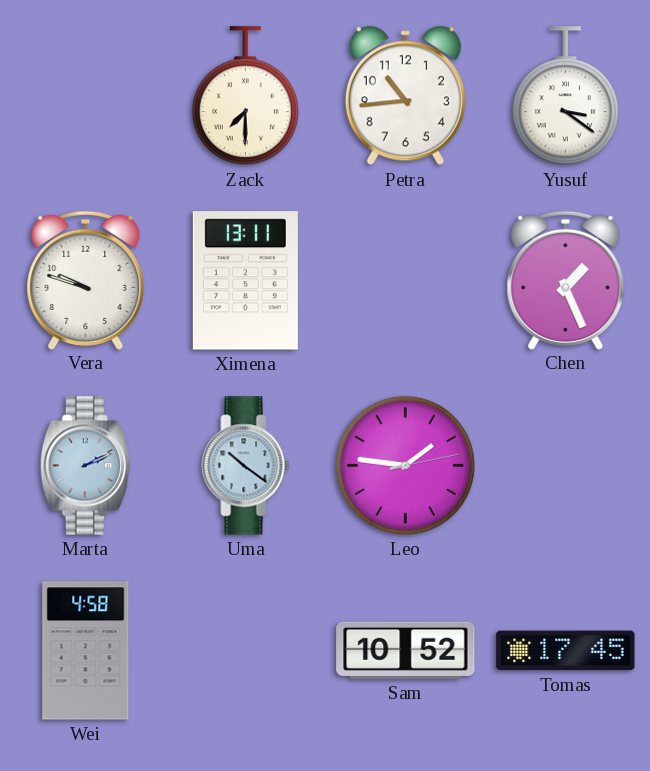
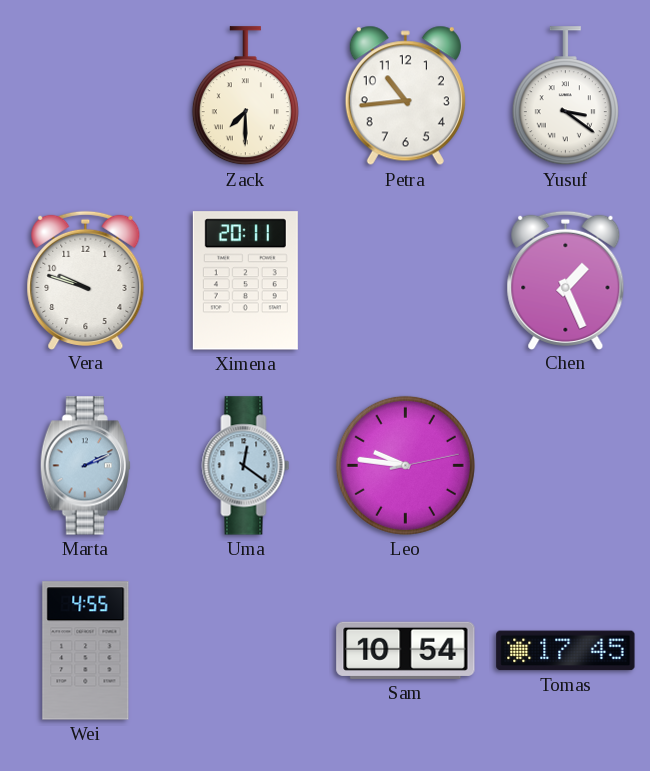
Ximena: 13:11 -> 20:11 (245, 281)
Uma: 10:21 -> 12:21 (246, 466)
Leo: 1:46 -> 9:46 (405, 465)
Wei: 4:58 -> 4:55 (86, 651)
Sam: 10:52 -> 10:54 (406, 650)
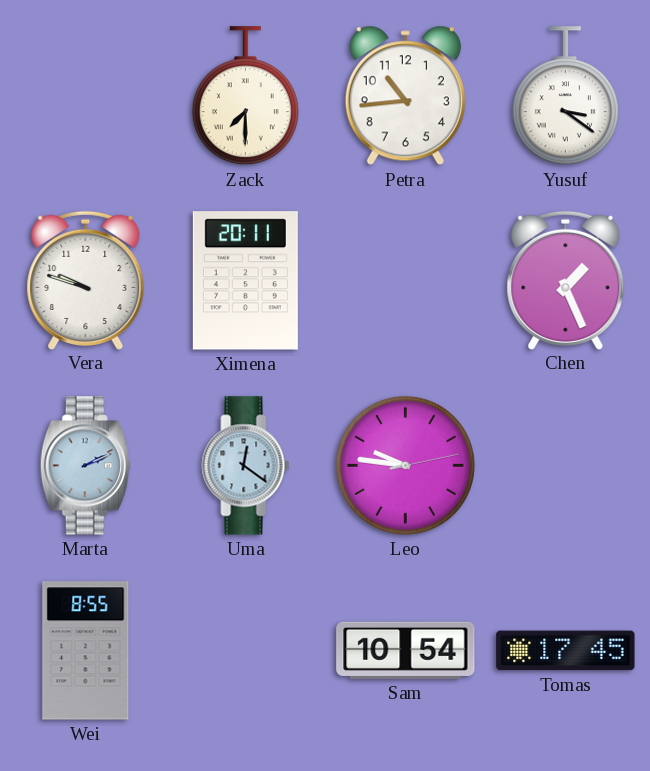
Wei: 4:55 -> 8:55 (86, 651)
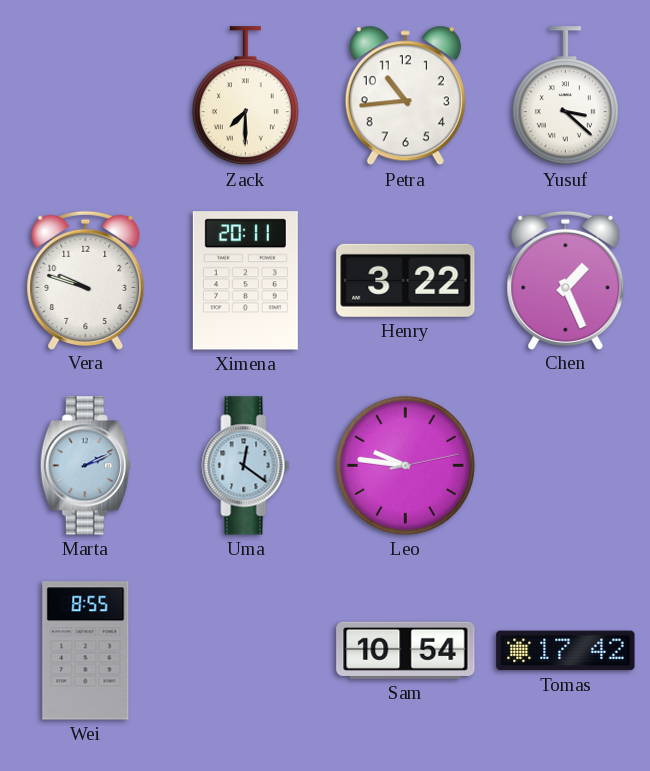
Yusuf: 3:21 -> 3:22 (565, 96)
Henry: none -> 3:22 (406, 280)
Tomas: 17:45 -> 17:42 (566, 651)
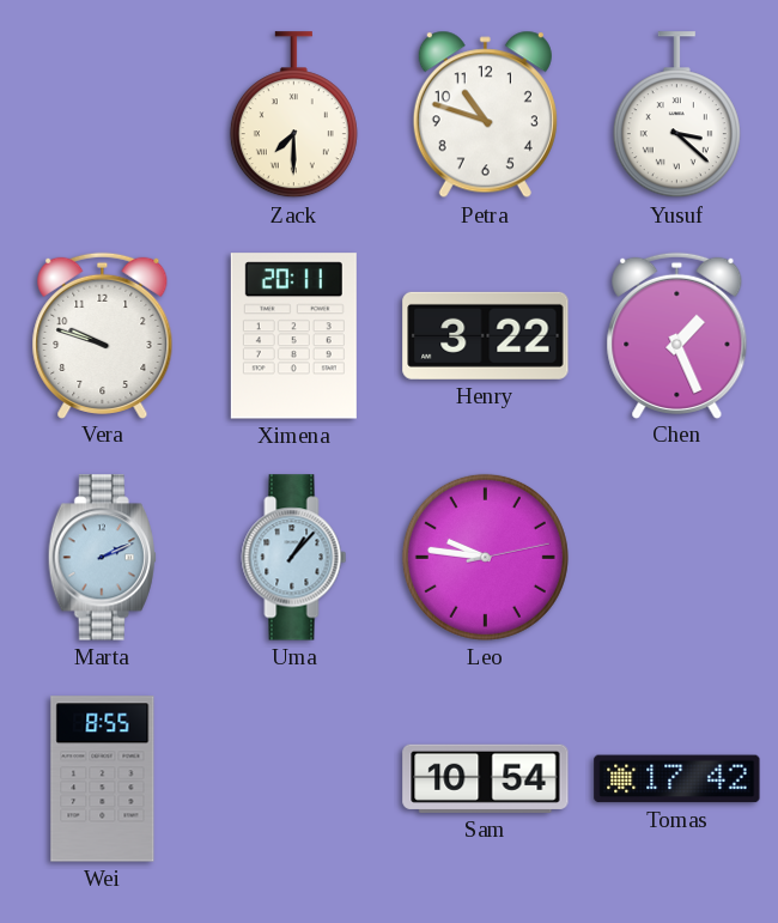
Petra: 10:44 -> 10:48 (485, 115)
Uma: 12:21 -> 1:07 (294, 558)
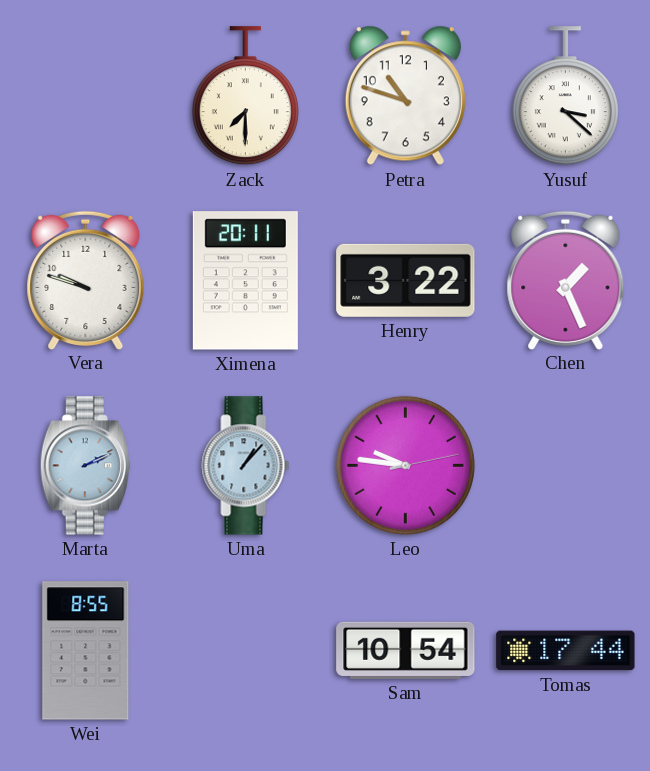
Tomas: 17:42 -> 17:44 (566, 651)
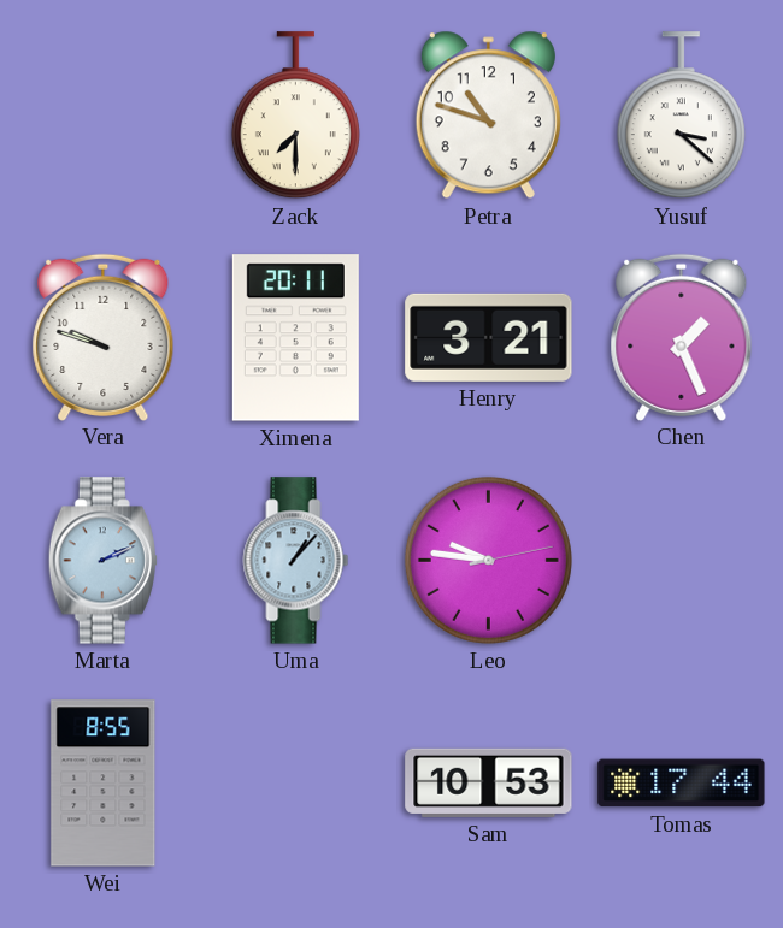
Henry: 3:22 -> 3:21 (489, 337)
Sam: 10:54 -> 10:53 (489, 782)
